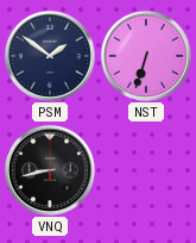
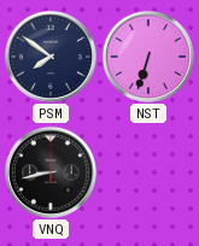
PSM: 1:51 -> 7:51 (51, 57)
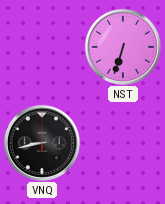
PSM: 7:51 -> none (51, 57)
